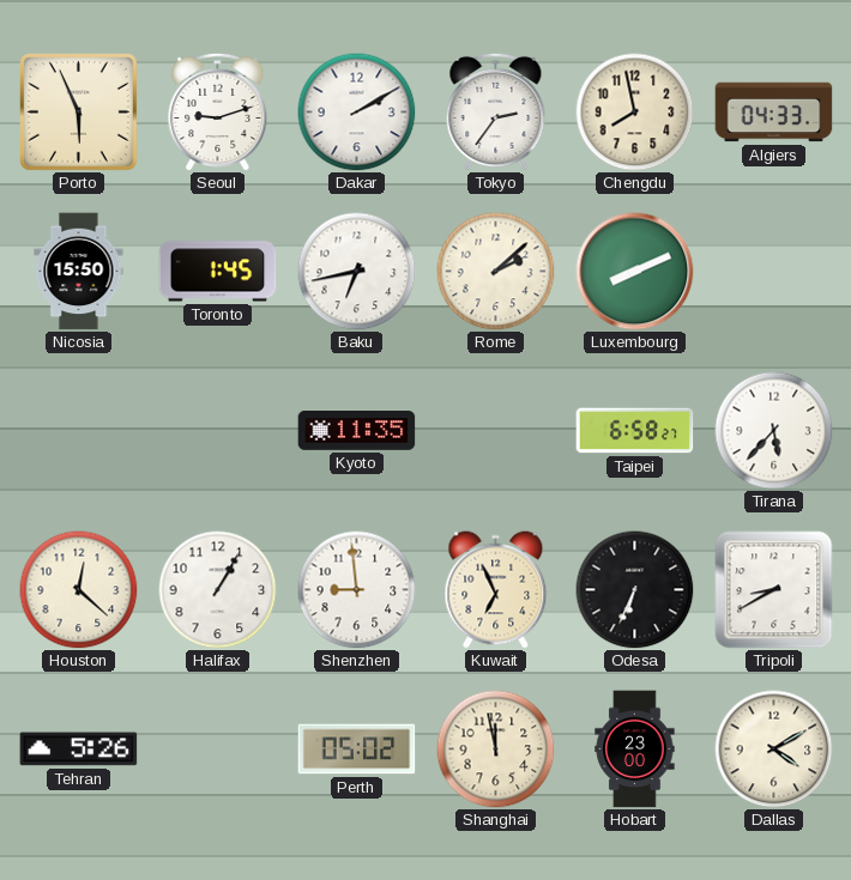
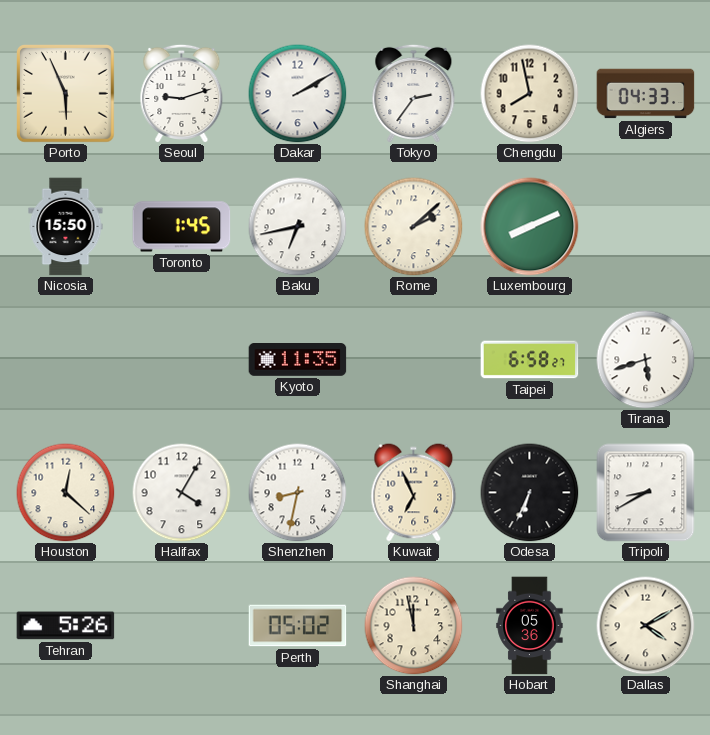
Tirana: 5:37 -> 5:42 (646, 360)
Halifax: 1:05 -> 4:05 (182, 493)
Shenzhen: 8:59 -> 8:32 (298, 493)
Hobart: 23:00 -> 05:36 (530, 626)
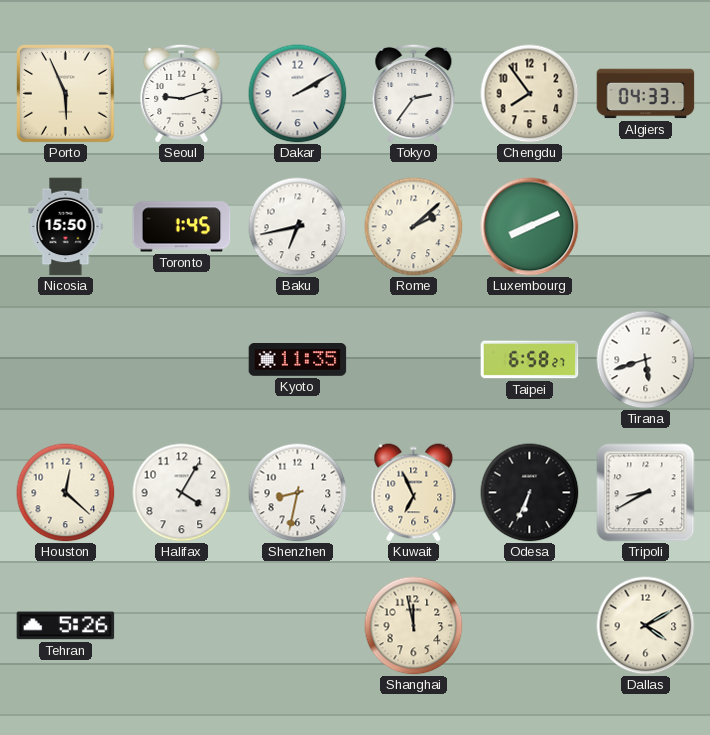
Chengdu: 7:58 -> 7:54 (530, 94)
Perth: 05:02 -> none (298, 626)
Hobart: 05:36 -> none (530, 626)
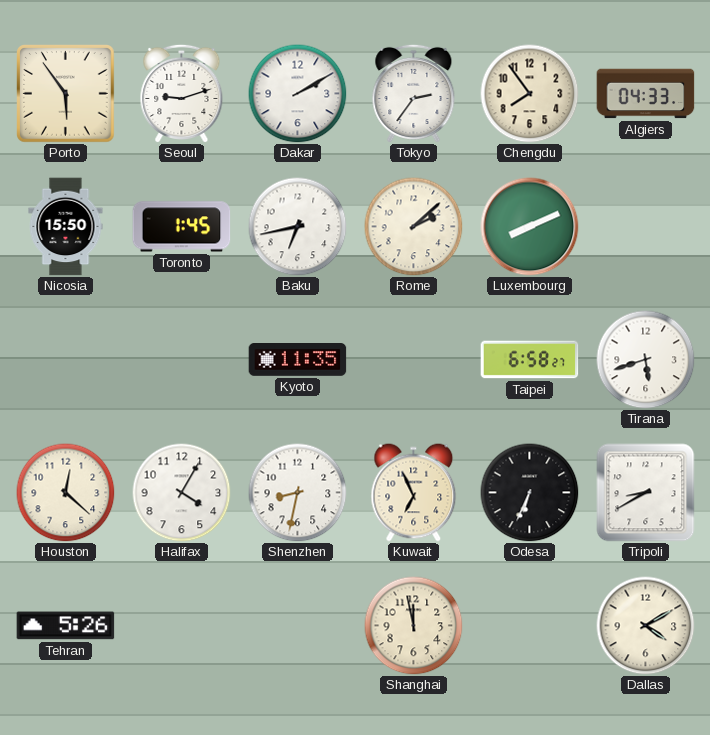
Porto: 5:56 -> 5:54 (66, 94)
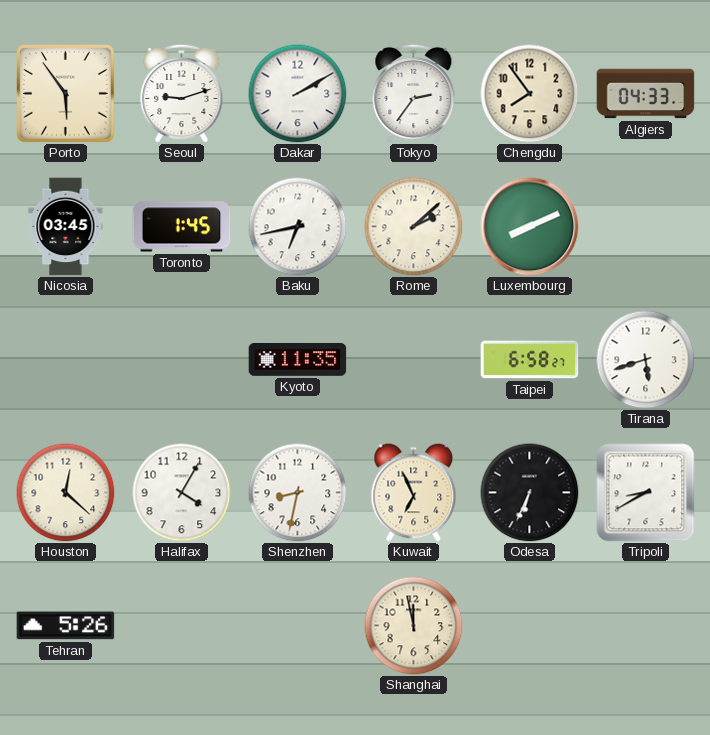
Nicosia: 15:50 -> 03:45 (66, 227)
Dallas: 4:10 -> none (646, 626)
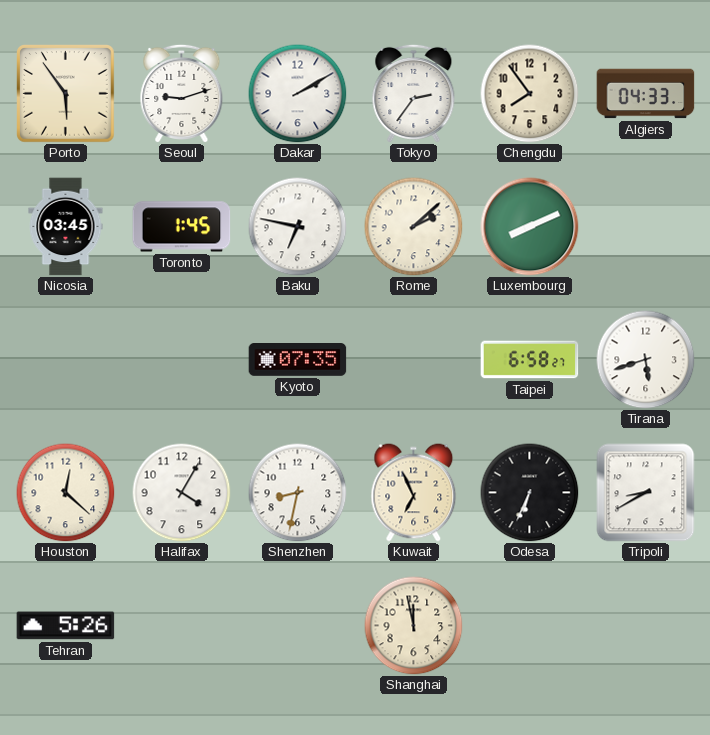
Baku: 6:43 -> 6:47 (298, 227)
Kyoto: 11:35 -> 07:35 (298, 360)
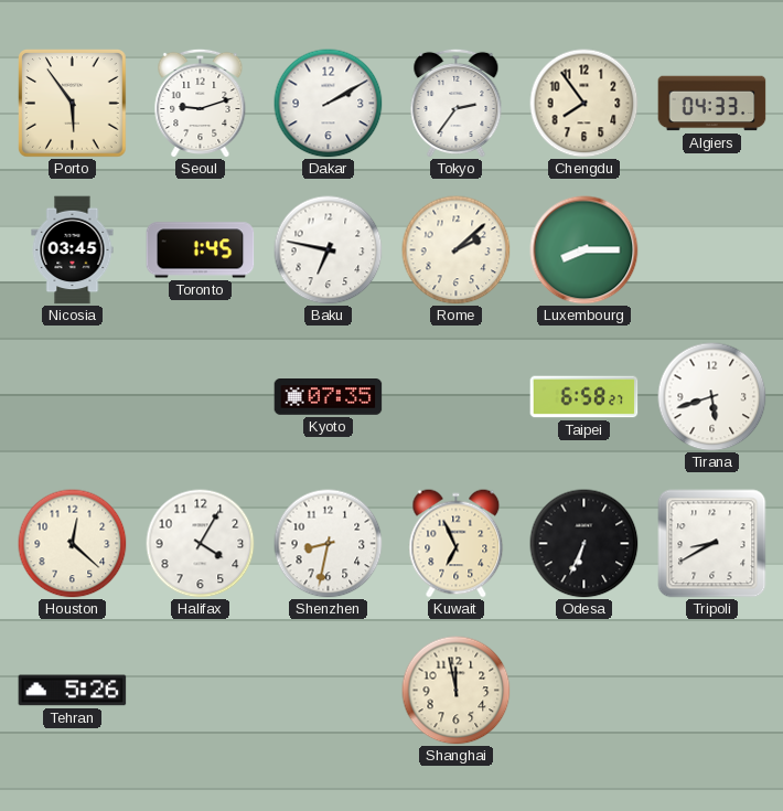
Luxembourg: 8:11 -> 8:15 (584, 250)
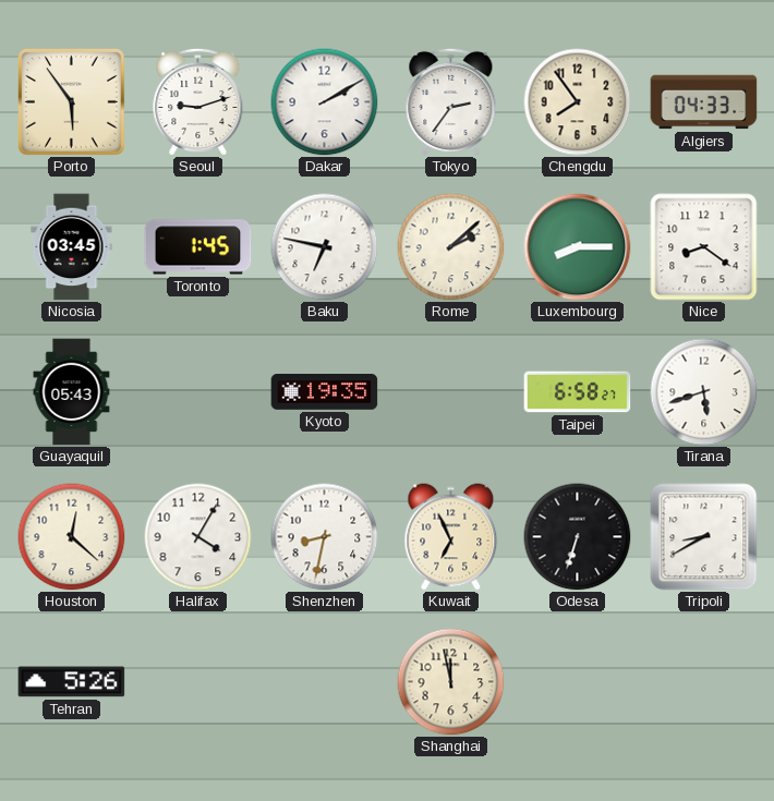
Nice: none -> 8:21 (704, 247)
Guayaquil: none -> 05:43 (72, 392)
Kyoto: 07:35 -> 19:35 (325, 392)
Odesa: 6:34 -> 6:33 (578, 537)
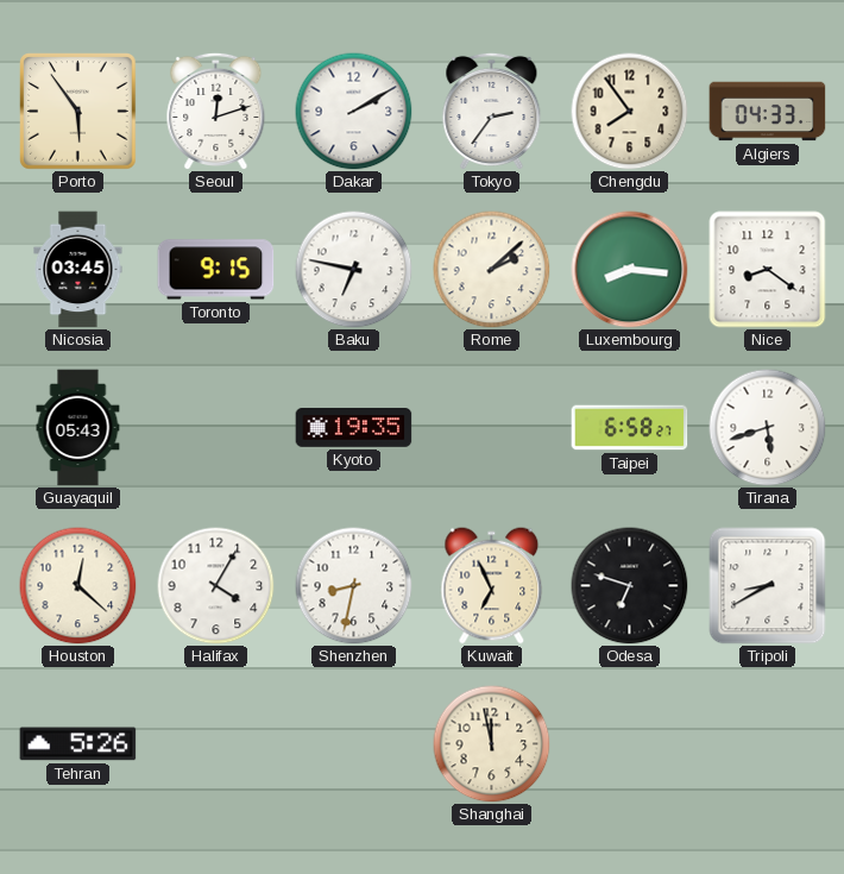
Seoul: 9:12 -> 12:12 (216, 111)
Toronto: 1:45 -> 9:15 (216, 270)
Luxembourg: 8:15 -> 8:16 (630, 270)
Odesa: 6:33 -> 6:48 (630, 586)
